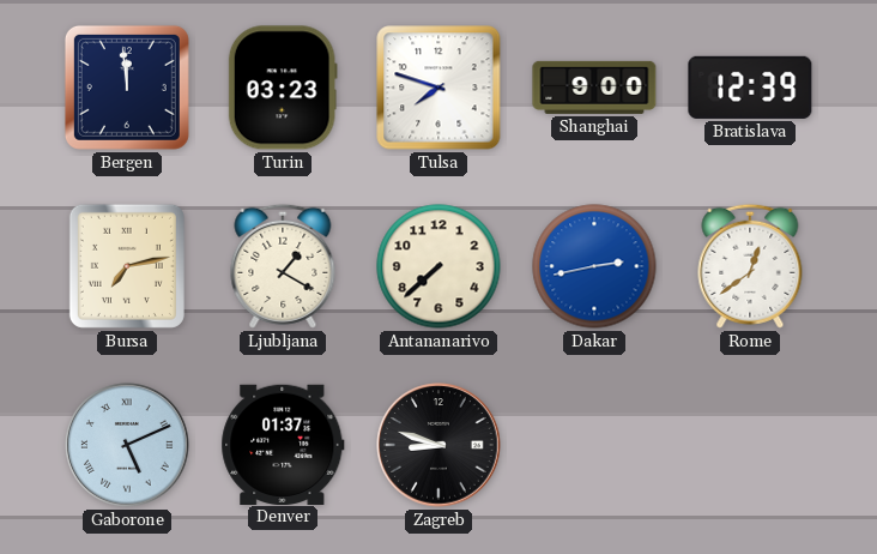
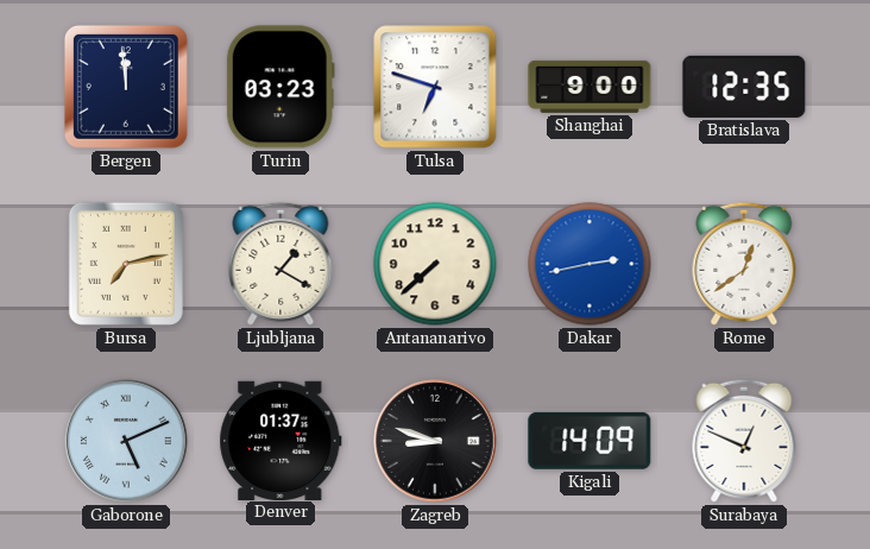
Tulsa: 7:48 -> 6:48 (435, 87)
Bratislava: 12:39 -> 12:35 (744, 87)
Kigali: none -> 14:09 (590, 441)
Surabaya: none -> 12:49 (744, 441)
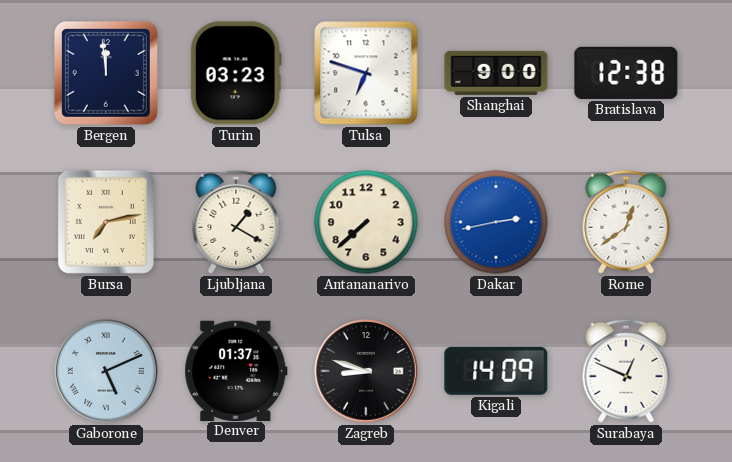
Bratislava: 12:35 -> 12:38 (626, 73)
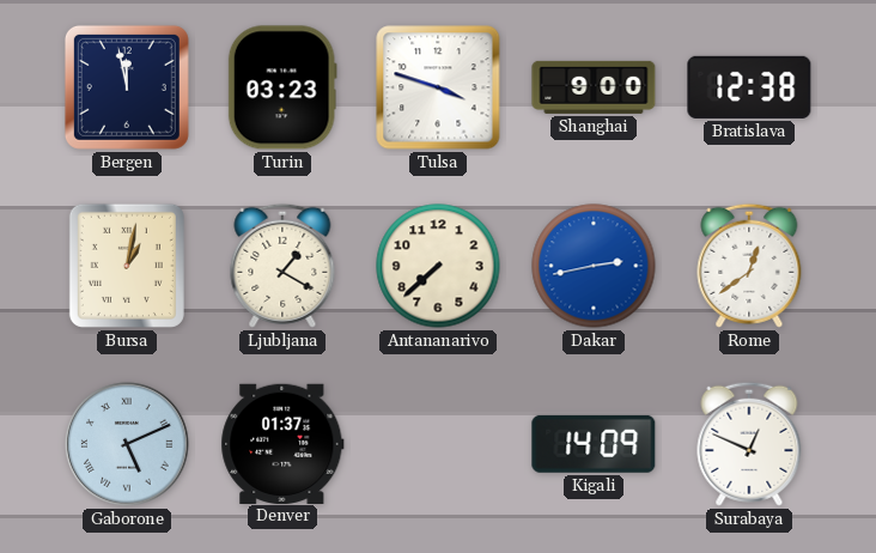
Bergen: 11:59 -> 11:58 (127, 87)
Tulsa: 6:48 -> 3:48 (438, 87)
Bursa: 7:13 -> 1:02 (127, 266)
Zagreb: 8:48 -> none (366, 371)
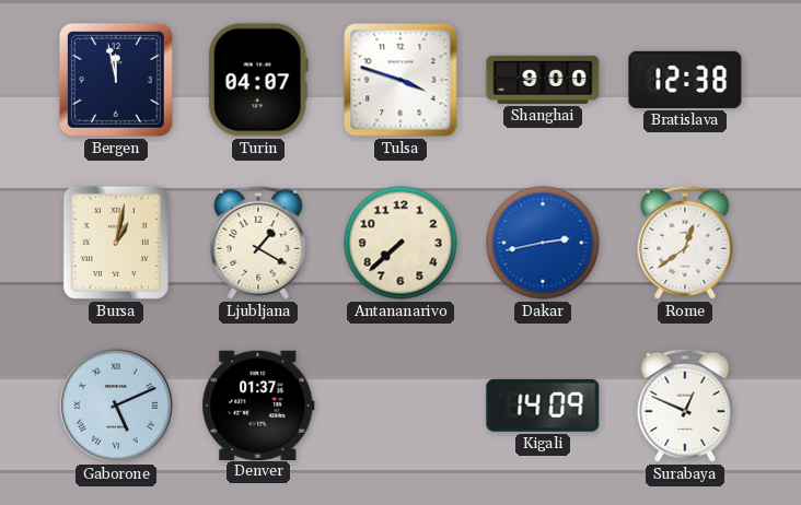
Turin: 03:23 -> 04:07 (258, 80)
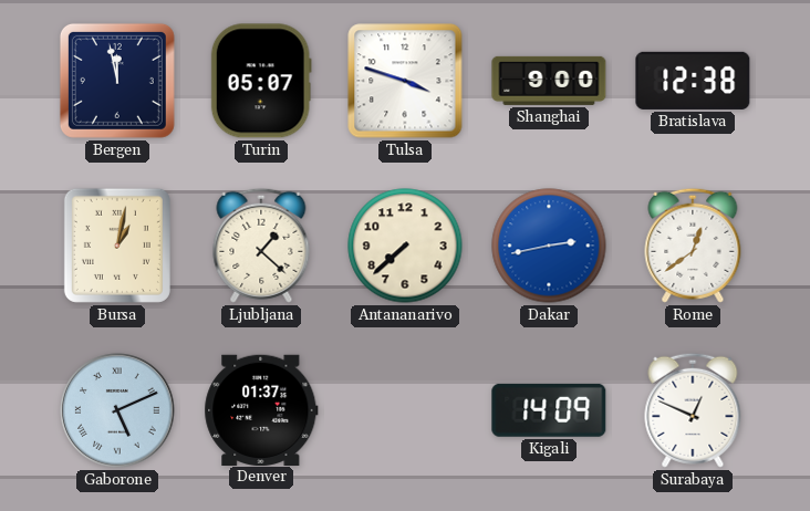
Turin: 04:07 -> 05:07 (261, 81)
Ljubljana: 1:20 -> 1:22 (261, 246)
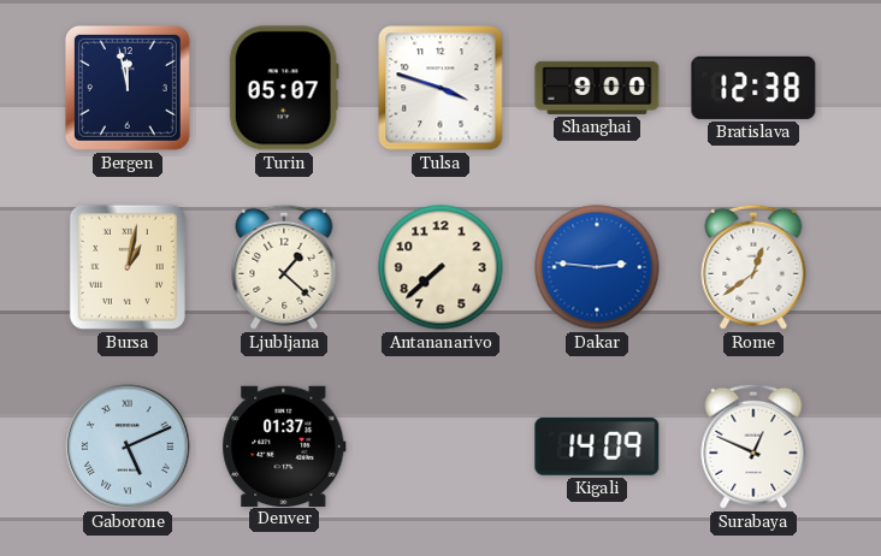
Dakar: 2:43 -> 2:46 (597, 267)
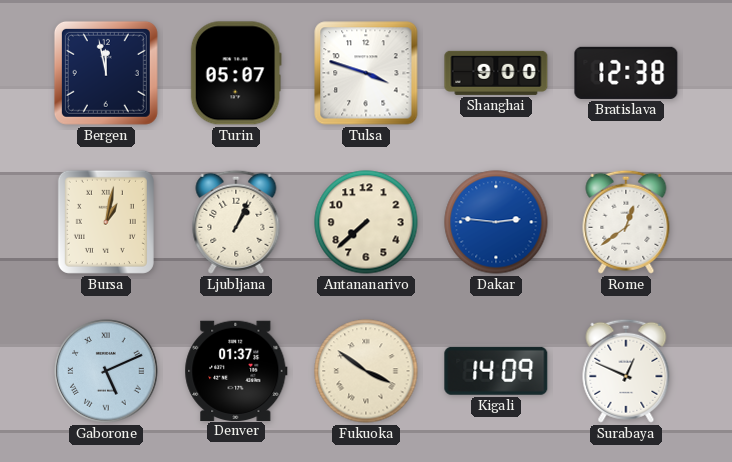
Ljubljana: 1:22 -> 1:04 (236, 222)
Fukuoka: none -> 3:51 (366, 371)
